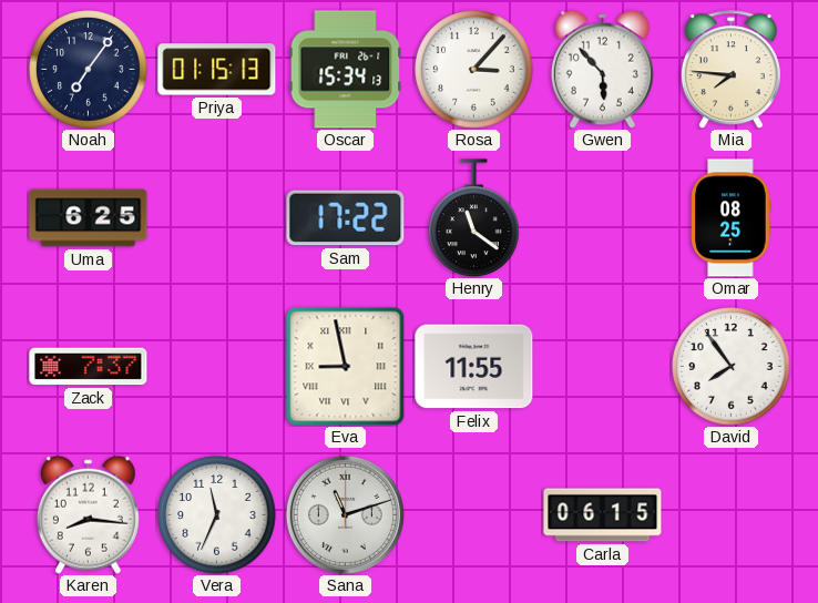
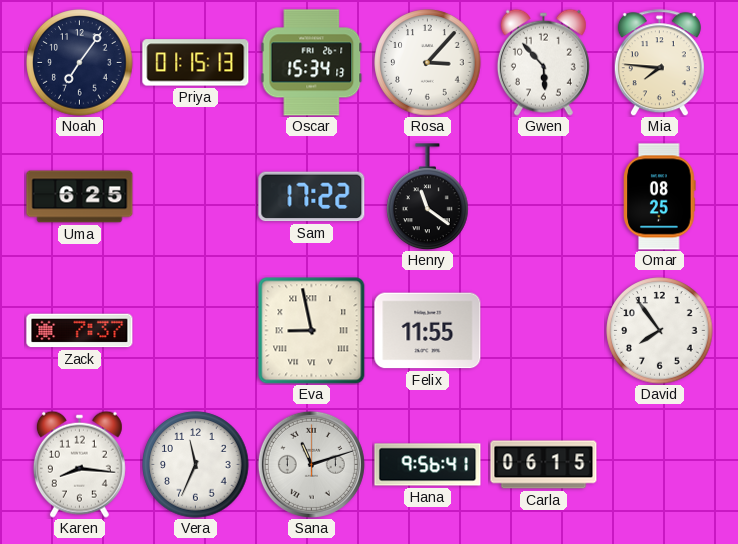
Hana: none -> 9:56 (428, 465)
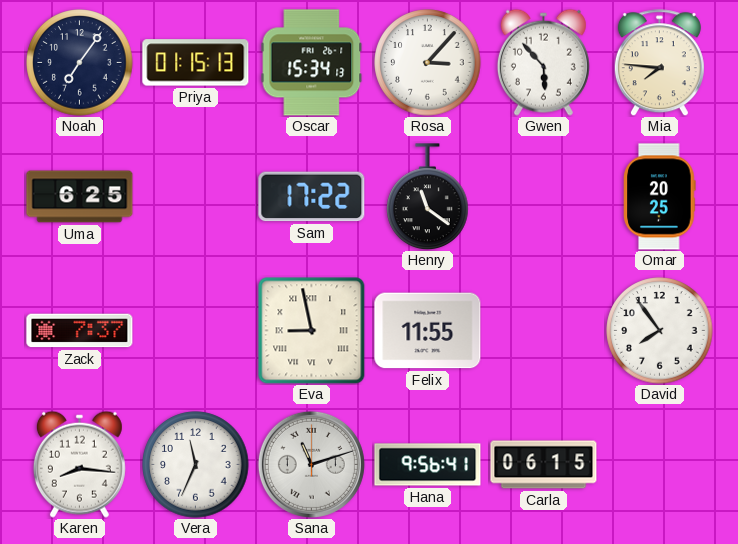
Omar: 08:25 -> 20:25 (660, 197)
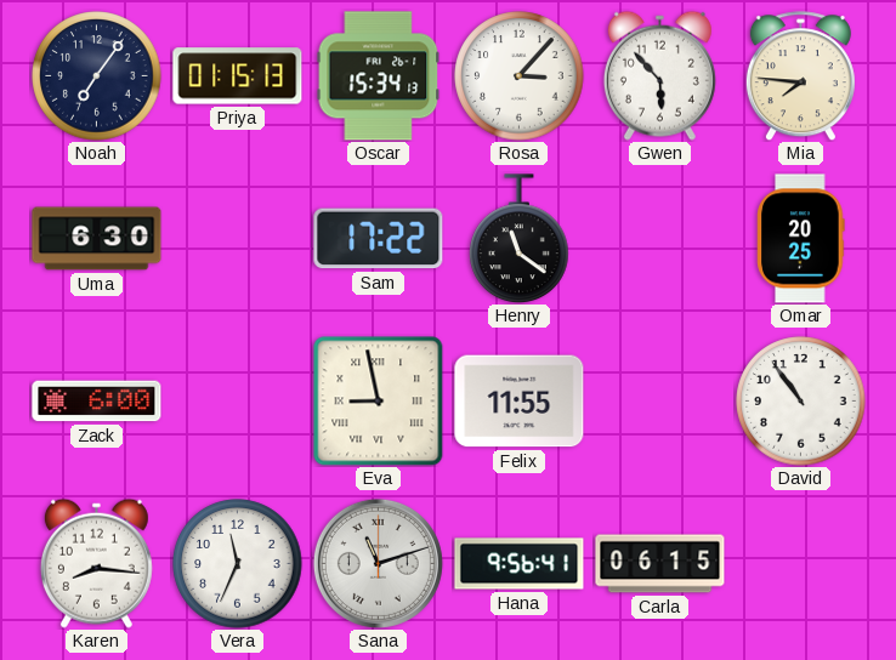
Uma: 6:25 -> 6:30 (97, 239)
Zack: 7:37 -> 6:00 (97, 402)
David: 7:54 -> 10:54 (801, 402)
